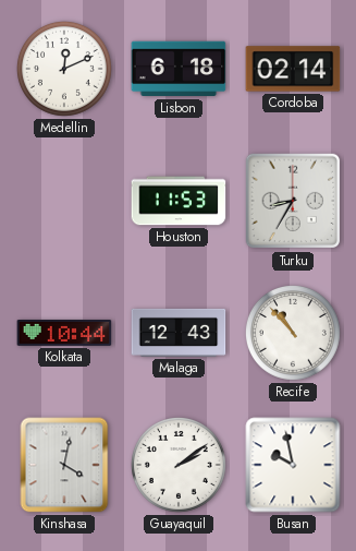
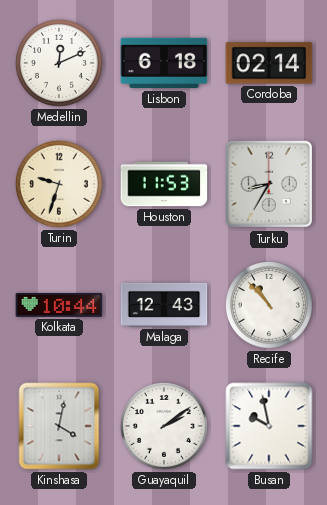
Turin: none -> 9:33 (59, 184)
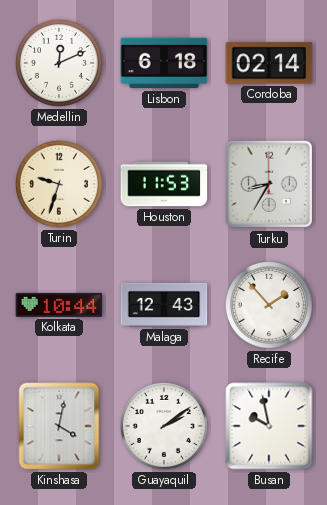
Recife: 10:53 -> 1:53 (269, 305)
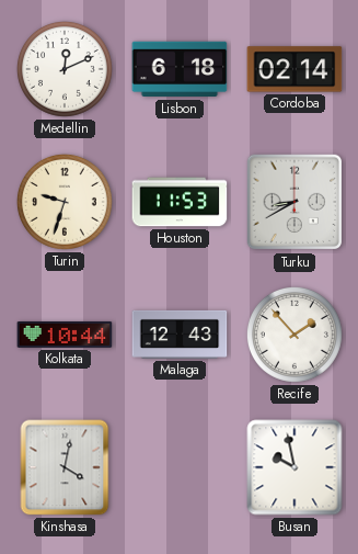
Turku: 8:35 -> 8:40 (295, 202)
Guayaquil: 2:09 -> none (164, 426)
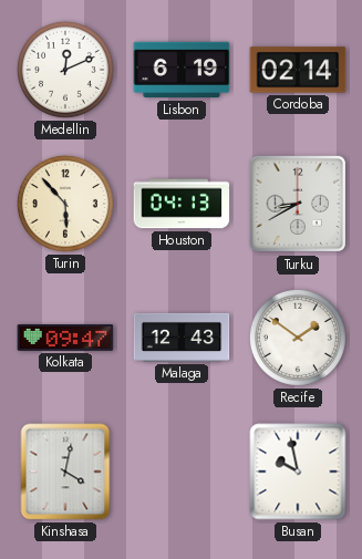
Lisbon: 6:18 -> 6:19 (182, 70)
Turin: 9:33 -> 5:53 (65, 204)
Houston: 11:53 -> 04:13 (182, 204)
Kolkata: 10:44 -> 09:47 (65, 338)
Recife: 1:53 -> 1:51 (298, 338)
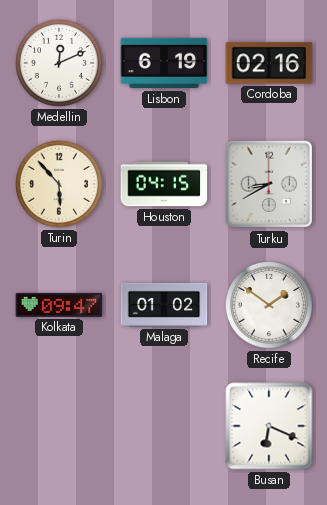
Cordoba: 02:14 -> 02:16 (269, 63)
Houston: 04:13 -> 04:15 (164, 184)
Malaga: 12:43 -> 01:02 (164, 305)
Kinshasa: 4:02 -> none (65, 472)
Busan: 9:58 -> 6:19 (269, 426)
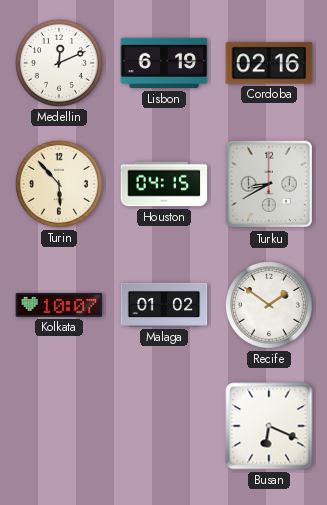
Kolkata: 09:47 -> 10:07 (59, 305)
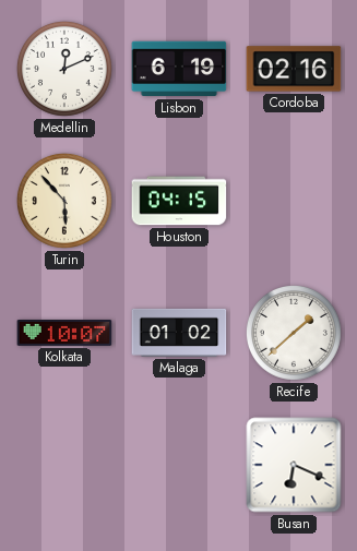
Turku: 8:40 -> none (269, 184)
Recife: 1:51 -> 1:38 (294, 333)
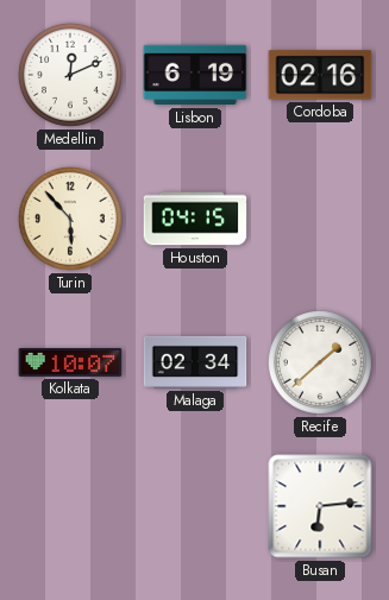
Malaga: 01:02 -> 02:34 (195, 362)
Busan: 6:19 -> 6:14 (320, 506)
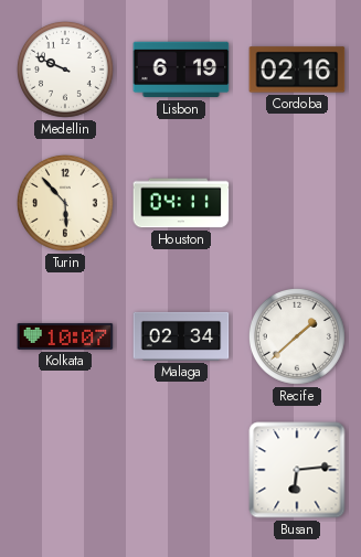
Medellin: 12:11 -> 9:49 (65, 69)
Houston: 04:15 -> 04:11 (181, 203)
